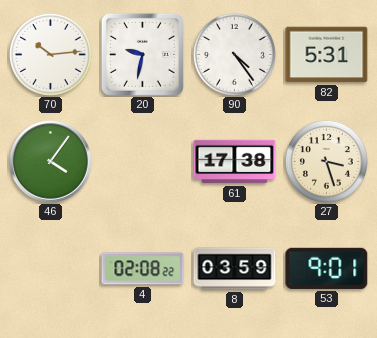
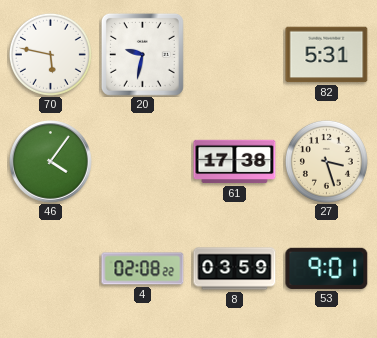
70: 10:14 -> 5:47 (50, 54)
90: 4:24 -> none (234, 54)
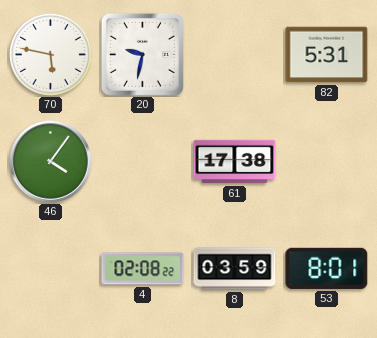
27: 3:27 -> none (326, 161)
53: 9:01 -> 8:01 (327, 268)
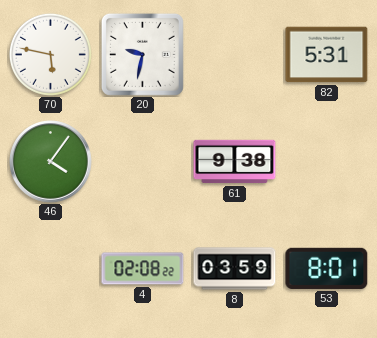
61: 17:38 -> 9:38 (235, 162)
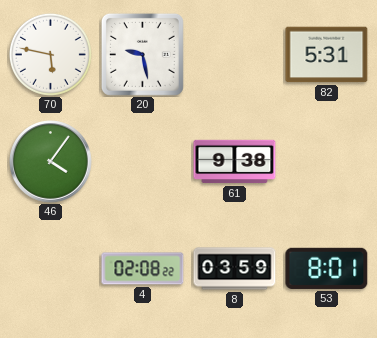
20: 9:32 -> 9:28 (142, 54)
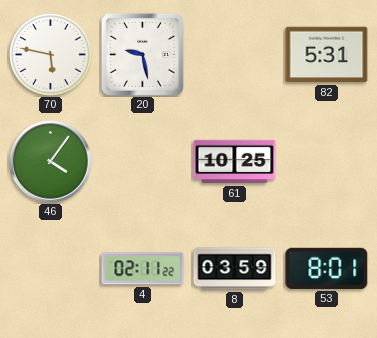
61: 9:38 -> 10:25 (235, 162)
4: 02:08 -> 02:11 (143, 269)
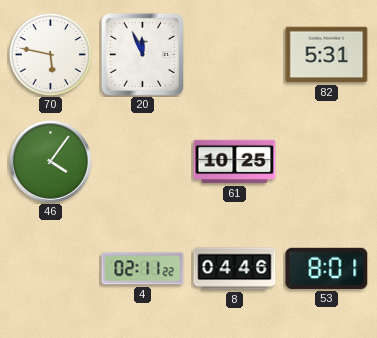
20: 9:28 -> 11:56 (142, 54)
8: 03:59 -> 04:46 (235, 269)
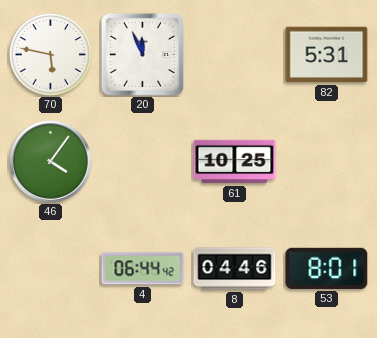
4: 02:11 -> 06:44 (143, 269)
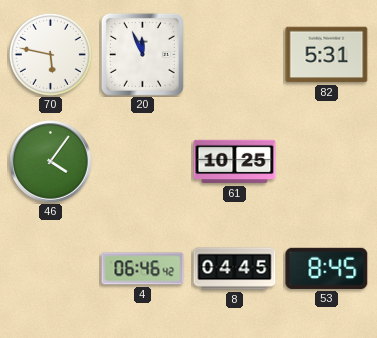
4: 06:44 -> 06:46 (143, 269)
8: 04:46 -> 04:45 (235, 269)
53: 8:01 -> 8:45 (327, 268)
